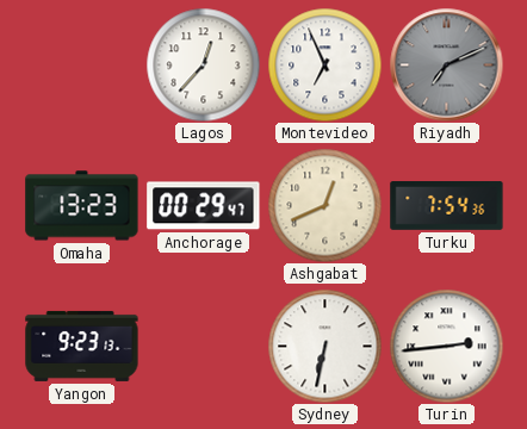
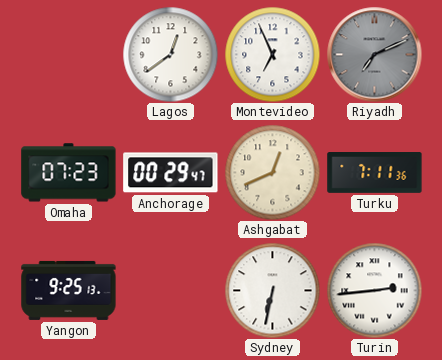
Lagos: 12:37 -> 12:39 (170, 54)
Omaha: 13:23 -> 07:23 (69, 173)
Turku: 7:54 -> 7:11 (375, 173)
Yangon: 9:23 -> 9:25 (69, 290)
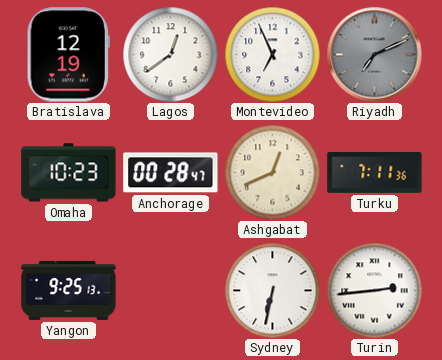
Bratislava: none -> 12:19 (68, 55)
Omaha: 07:23 -> 10:23 (69, 173)
Anchorage: 00:29 -> 00:28 (171, 173)
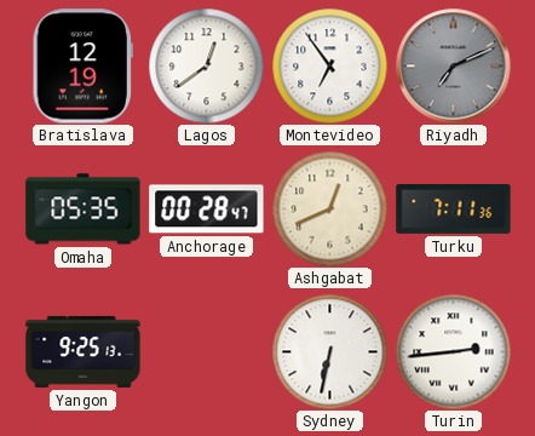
Montevideo: 6:56 -> 6:54 (329, 65)
Omaha: 10:23 -> 05:35 (84, 210)
